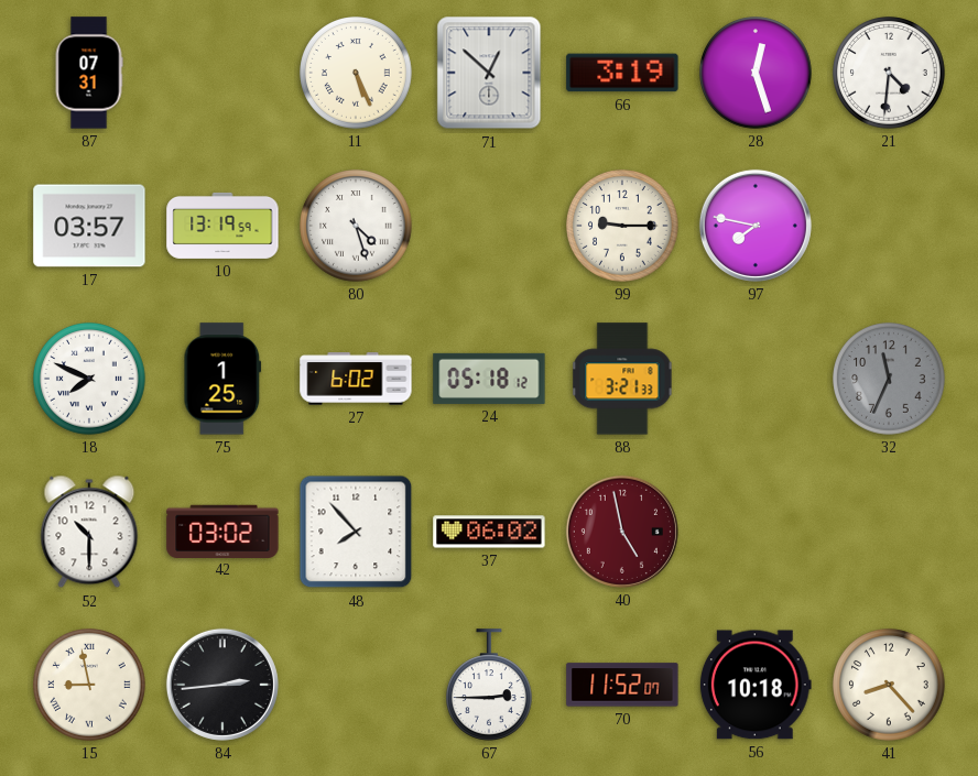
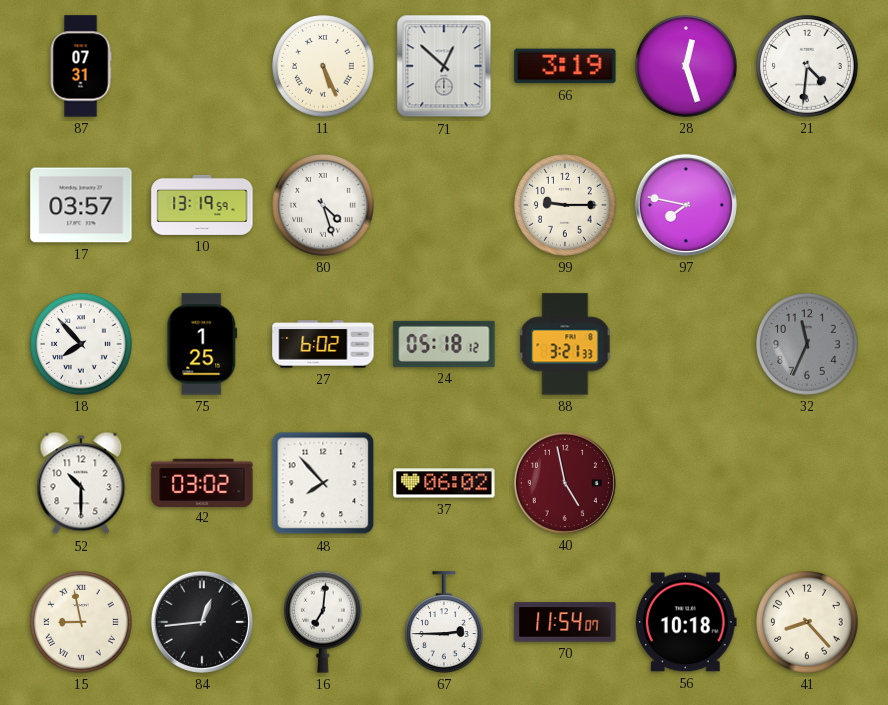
18: 7:49 -> 7:53 (81, 344)
84: 2:44 -> 12:44 (202, 622)
16: none -> 7:01 (324, 622)
70: 11:52 -> 11:54 (565, 622)
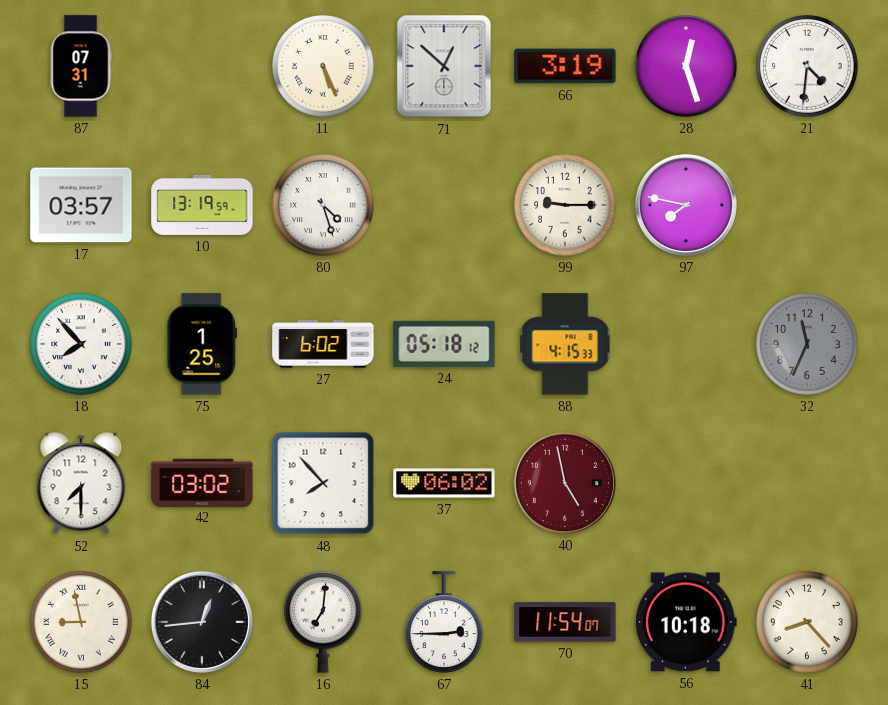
88: 3:21 -> 4:15 (565, 344)
52: 10:30 -> 7:30 (81, 483)
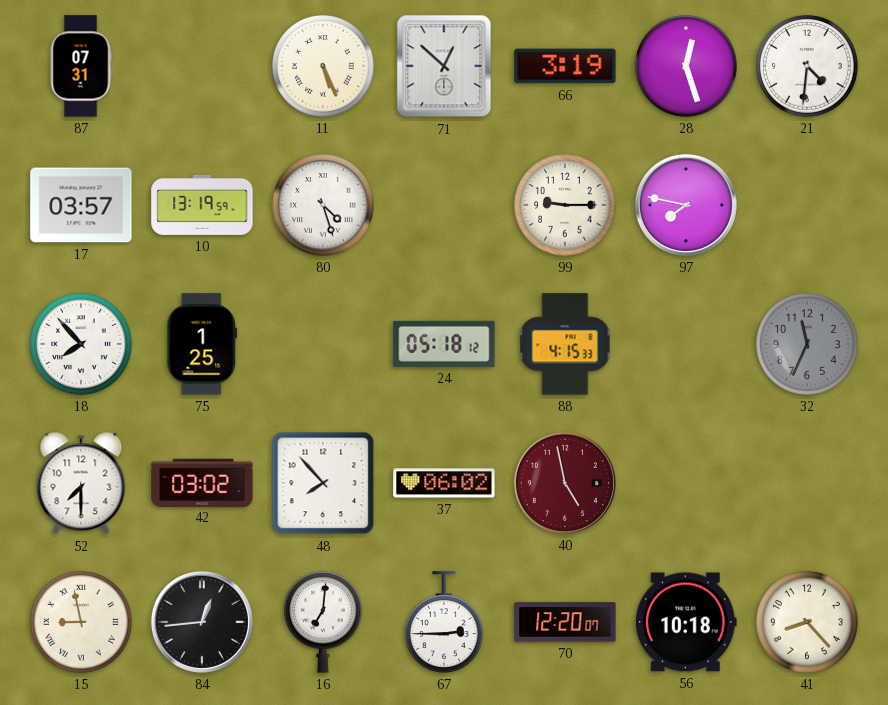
27: 6:02 -> none (323, 344)
70: 11:54 -> 12:20 (565, 622)
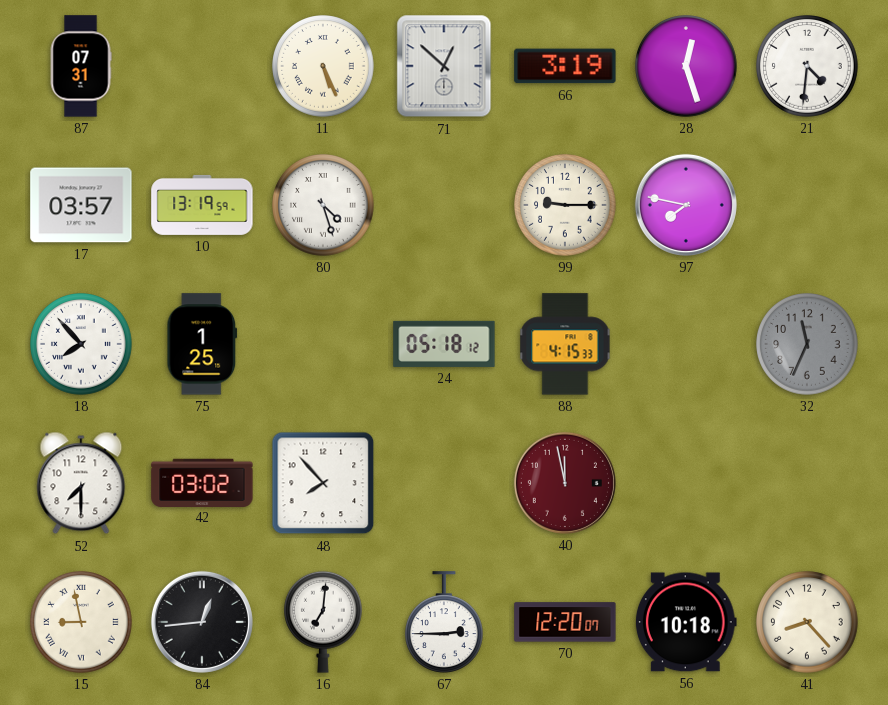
37: 06:02 -> none (444, 483)
40: 4:58 -> 11:58 (565, 483)
